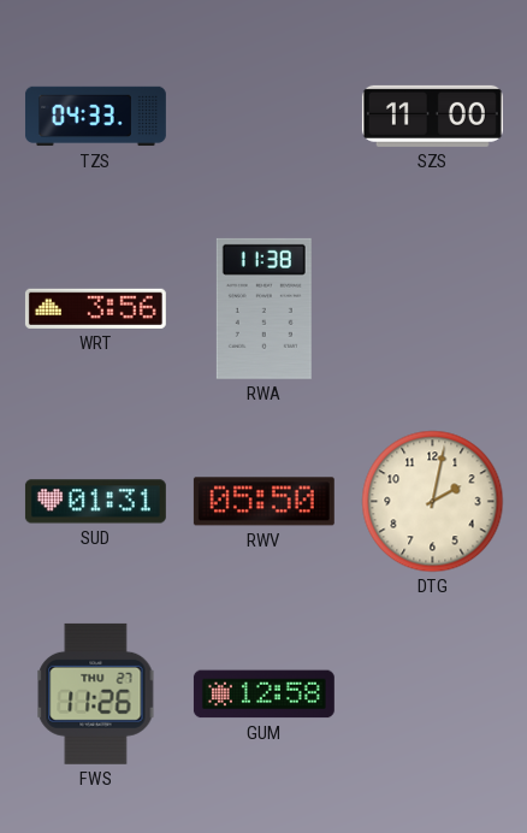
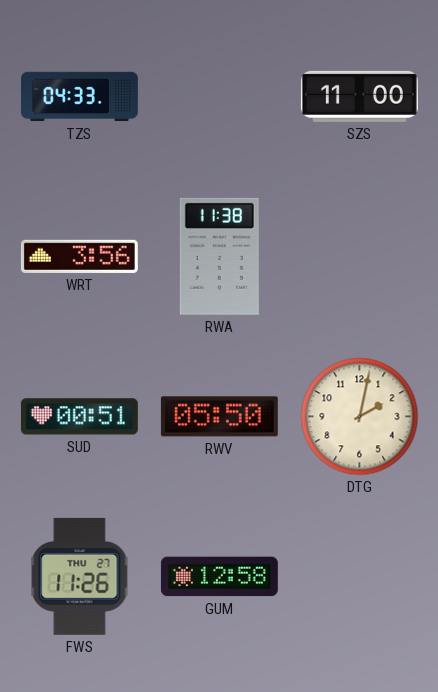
SUD: 01:31 -> 00:51 (79, 417)
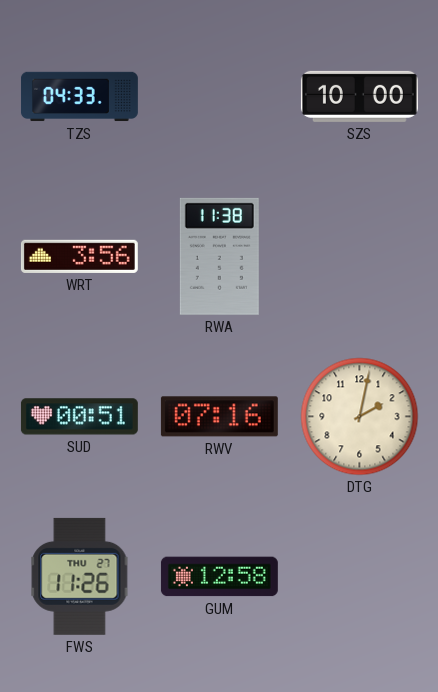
SZS: 11:00 -> 10:00 (359, 96)
RWV: 05:50 -> 07:16 (219, 417)
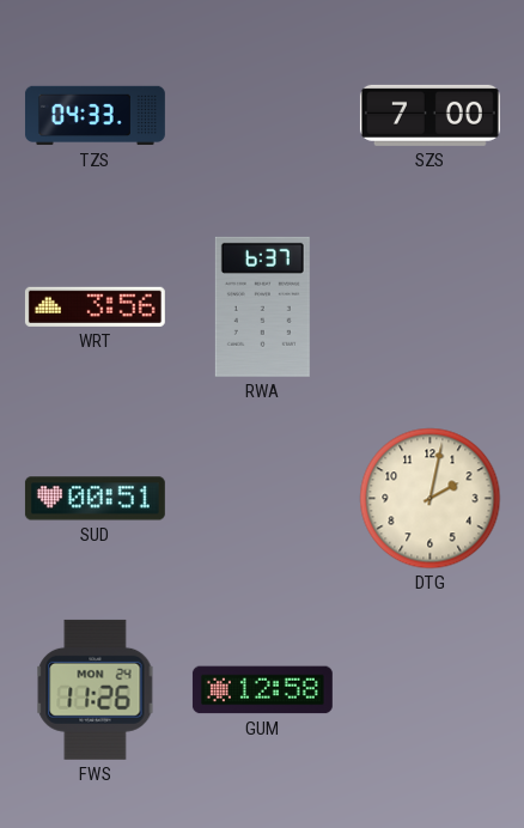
SZS: 10:00 -> 7:00 (429, 115)
RWA: 11:38 -> 6:37 (262, 306)
RWV: 07:16 -> none (219, 417)
FWS date: THU 27 -> MON 24 (96, 689)
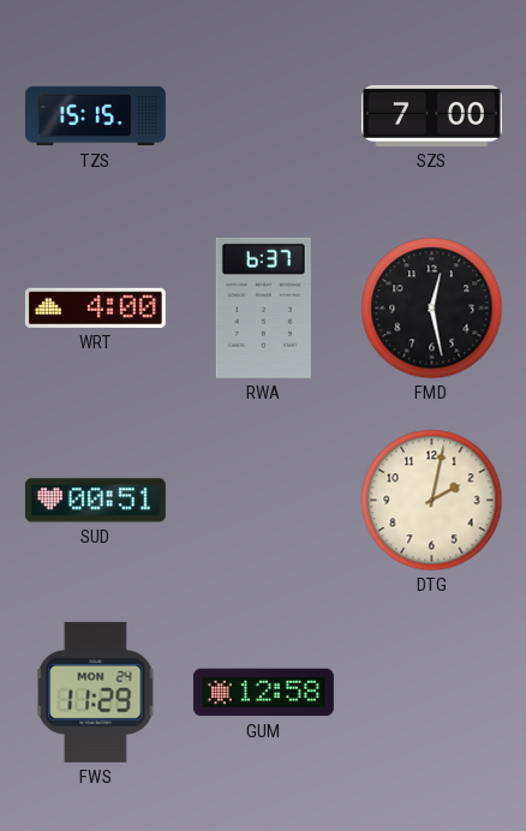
TZS: 04:33 -> 15:15 (95, 116)
WRT: 3:56 -> 4:00 (95, 307)
FMD: none -> 12:28 (432, 309)
FWS: 11:26 -> 11:29 (96, 692)
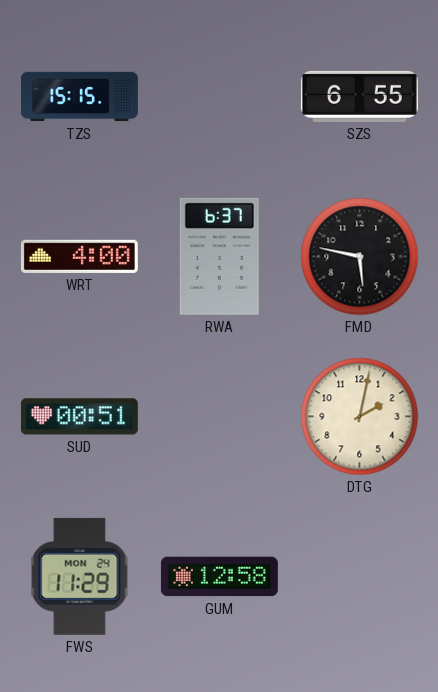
SZS: 7:00 -> 6:55 (359, 96)
FMD: 12:28 -> 5:47 (360, 257)
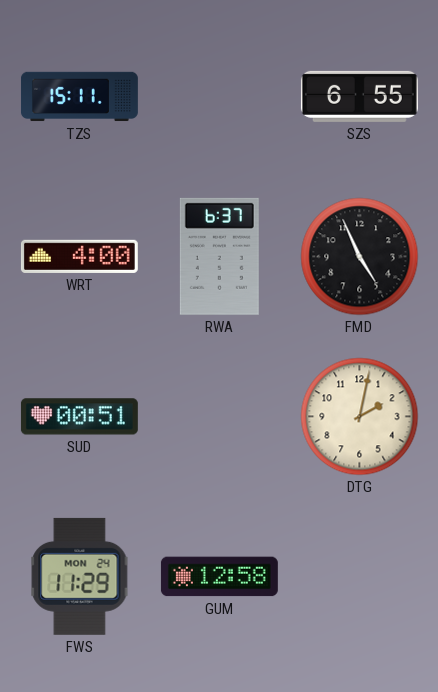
TZS: 15:15 -> 15:11 (79, 97)
FMD: 5:47 -> 4:56 (360, 257)
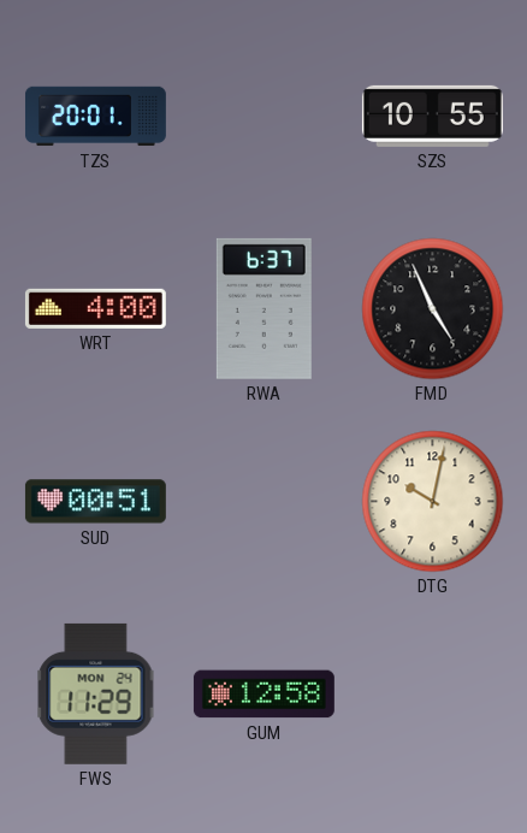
TZS: 15:11 -> 20:01 (95, 117)
SZS: 6:55 -> 10:55 (432, 116)
DTG: 2:02 -> 10:02 (433, 502)
